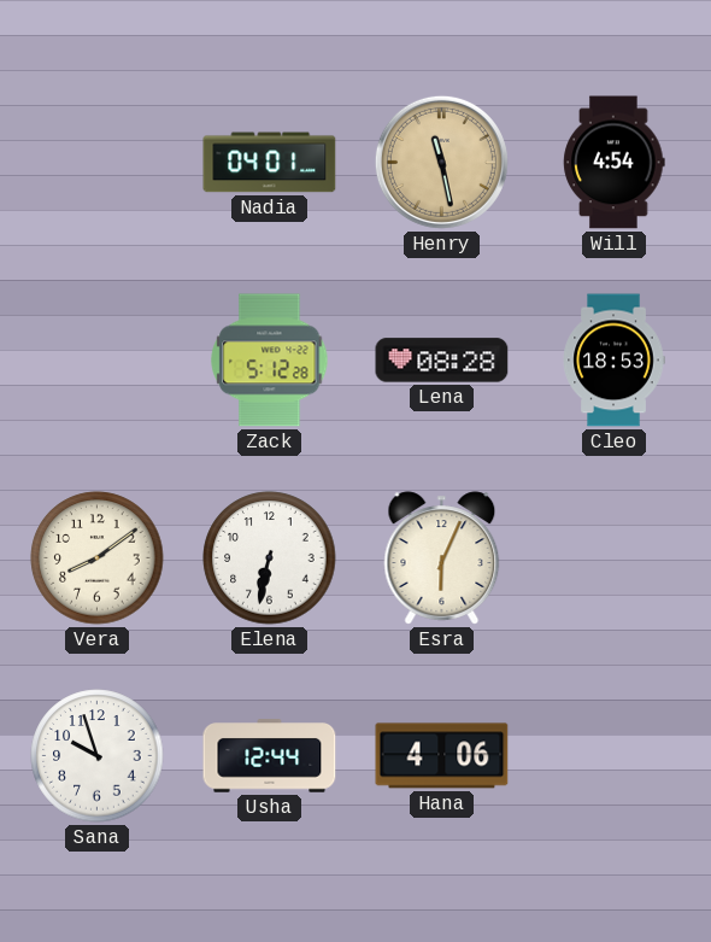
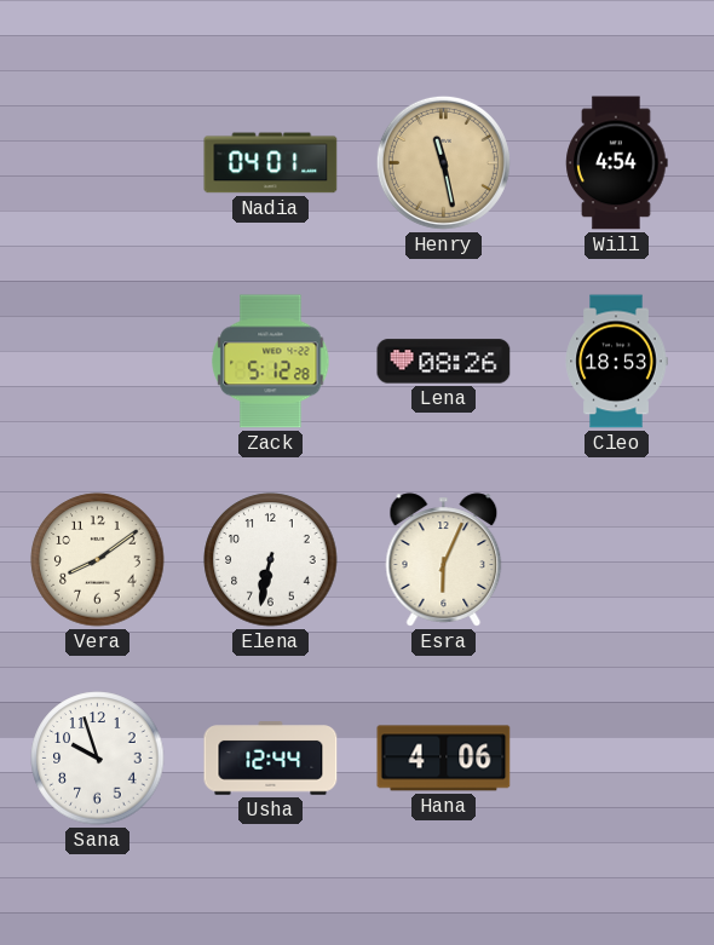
Lena: 08:28 -> 08:26 (444, 362)
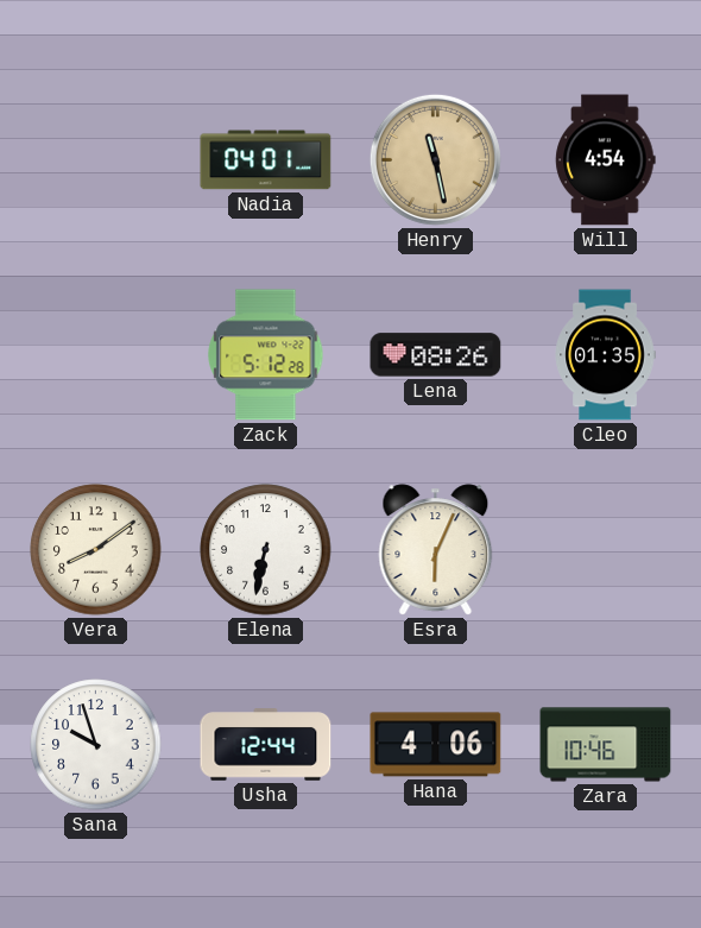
Cleo: 18:53 -> 01:35 (605, 355)
Zara: none -> 10:46 (606, 745)
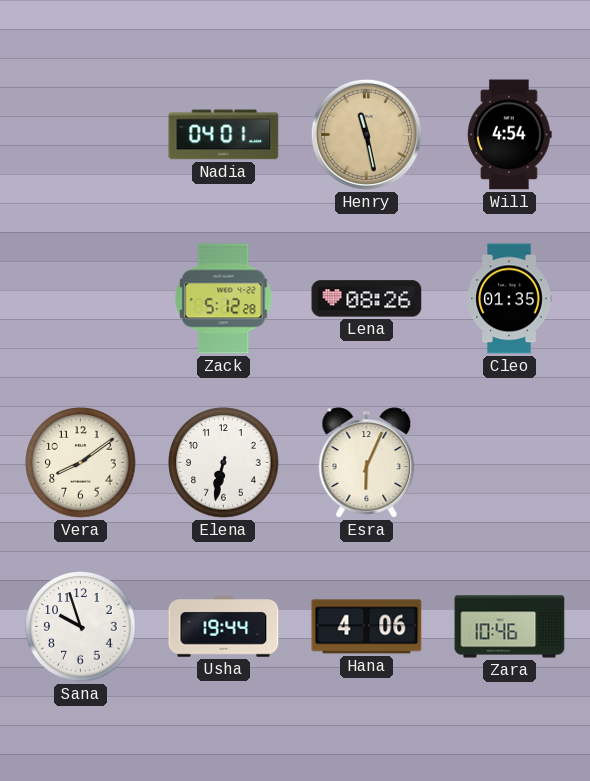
Usha: 12:44 -> 19:44 (224, 627)
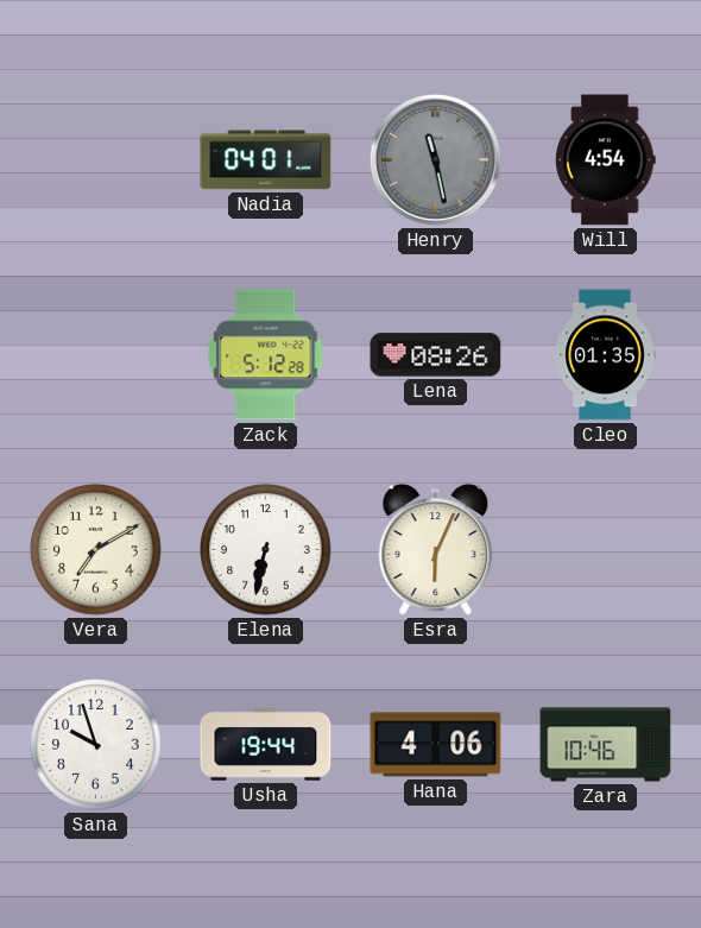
Henry dial: champagne -> grey (435, 159)
Vera: 8:09 -> 7:10 (96, 550)
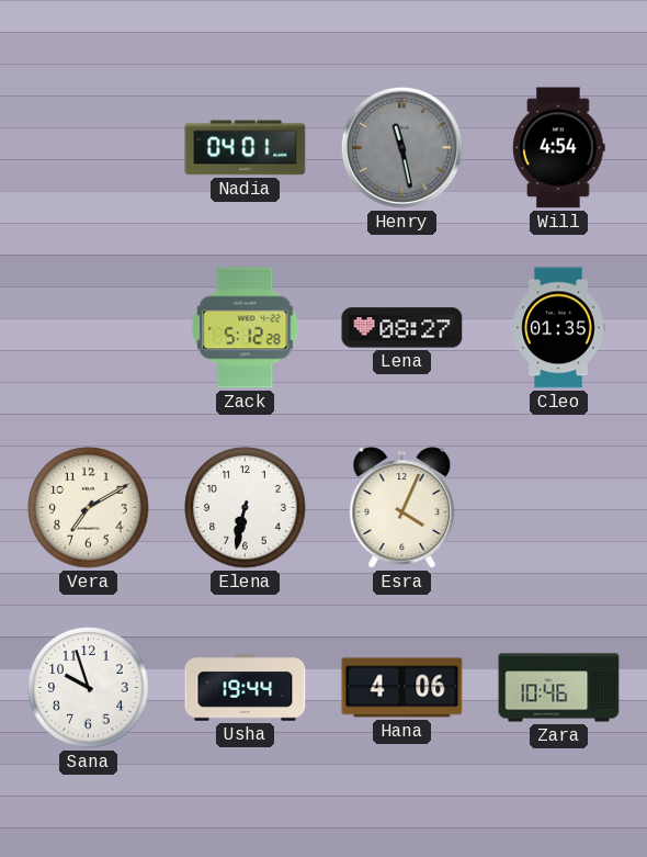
Lena: 08:26 -> 08:27 (402, 328)
Esra: 6:04 -> 4:04 (402, 508)
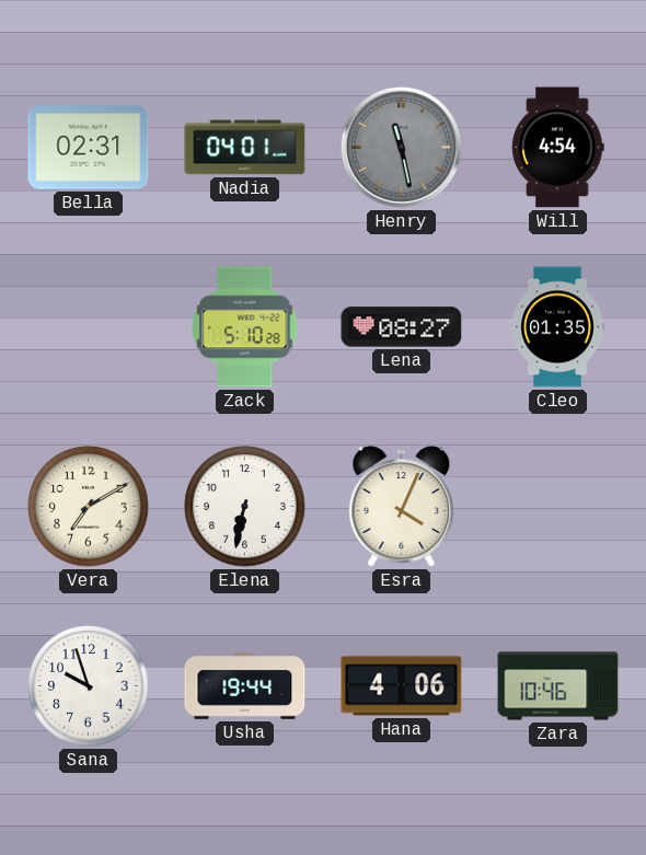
Bella: none -> 02:31 (89, 148)
Zack: 5:12 -> 5:10 (245, 327)
